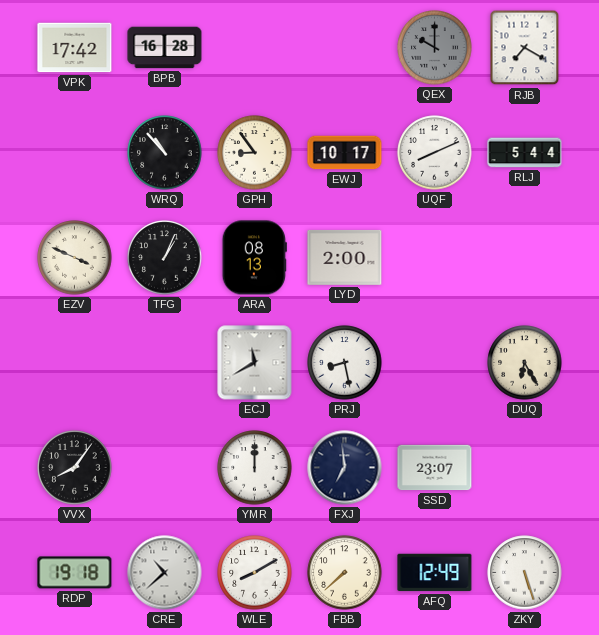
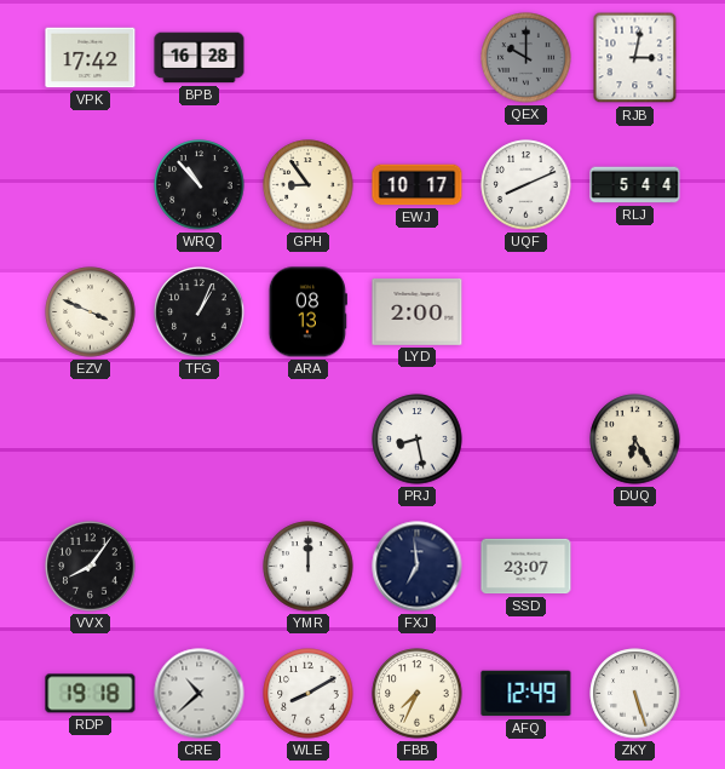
RJB: 7:20 -> 3:02 (635, 58)
ECJ: 11:40 -> none (255, 363)
FBB: 7:38 -> 7:34 (418, 694)
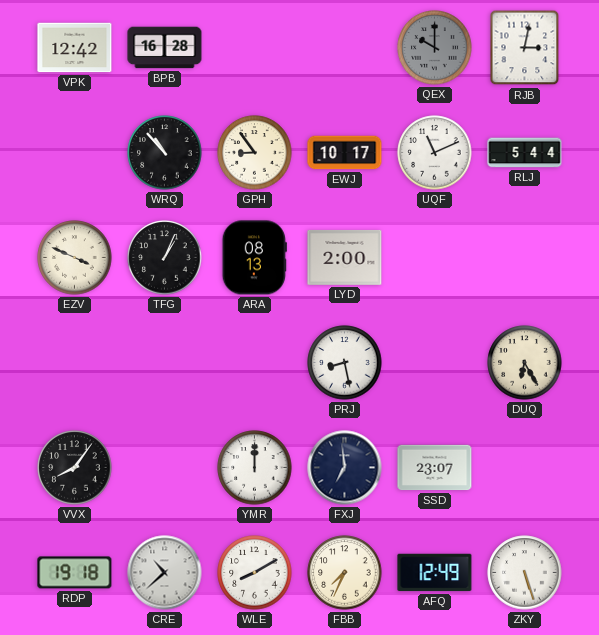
VPK: 17:42 -> 12:42 (75, 48)
UQF: 8:11 -> 11:11 (435, 153)
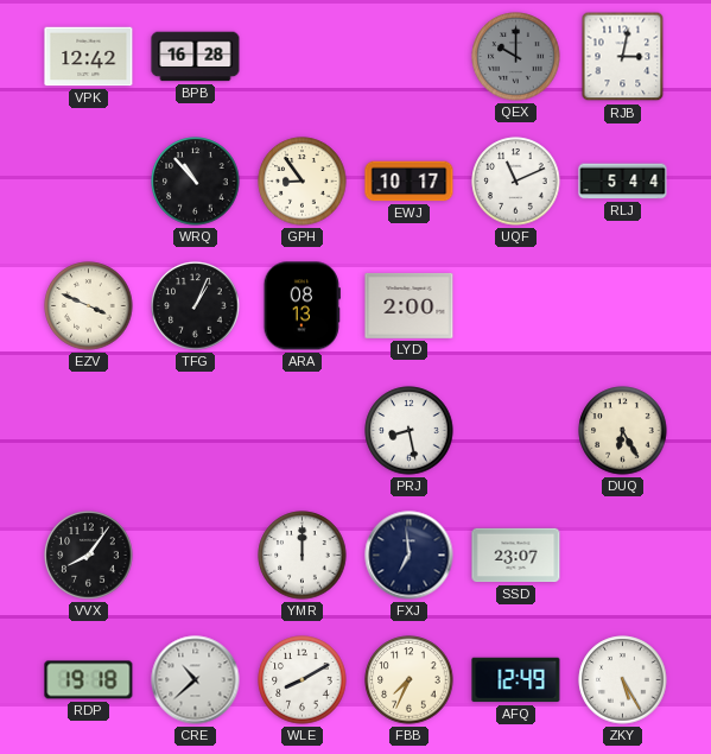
ZKY: 5:27 -> 5:25 (623, 680)
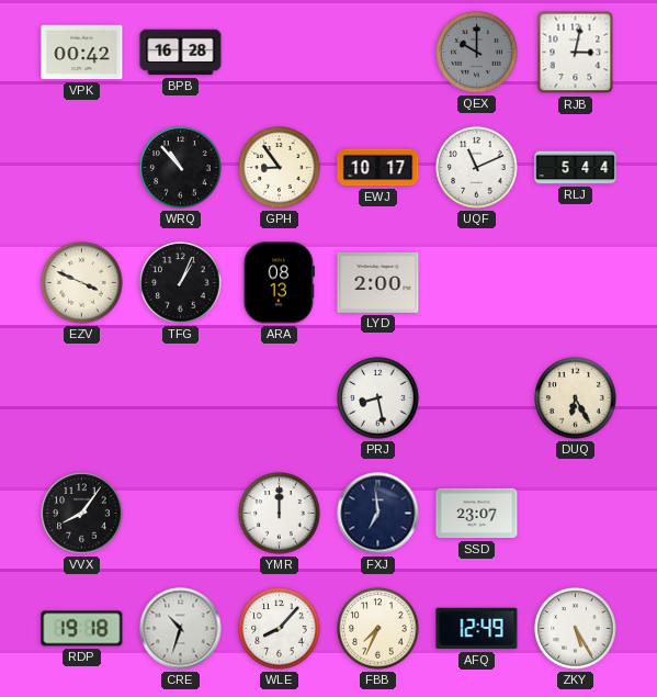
VPK: 12:42 -> 00:42 (82, 53)
CRE: 10:38 -> 10:33 (181, 629)
WLE: 8:10 -> 8:07 (280, 629)
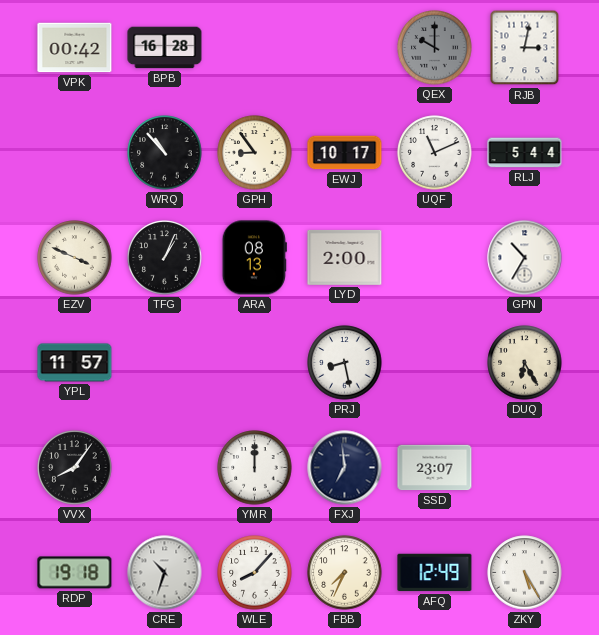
GPN: none -> 10:35 (525, 258)
YPL: none -> 11:57 (75, 363)
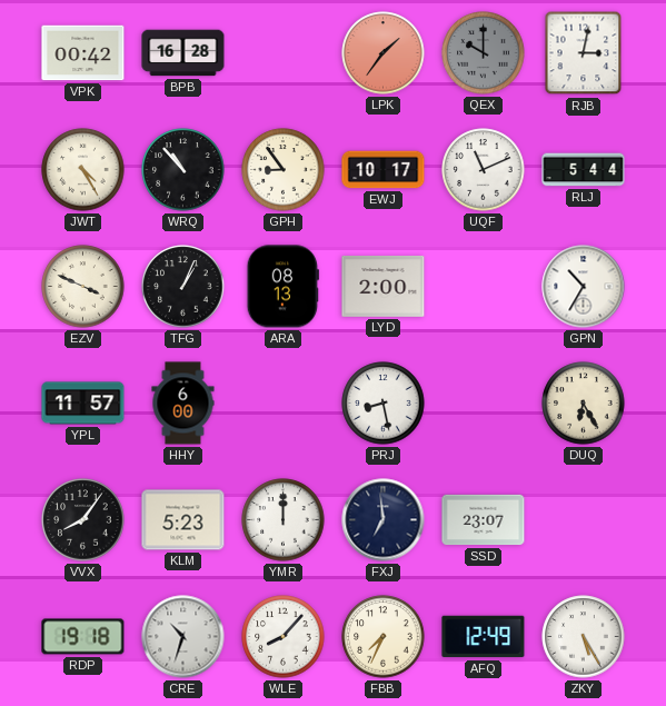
LPK: none -> 1:36 (384, 53)
JWT: none -> 4:25 (83, 170)
HHY: none -> 6:00 (183, 404)
KLM: none -> 5:23 (183, 520)
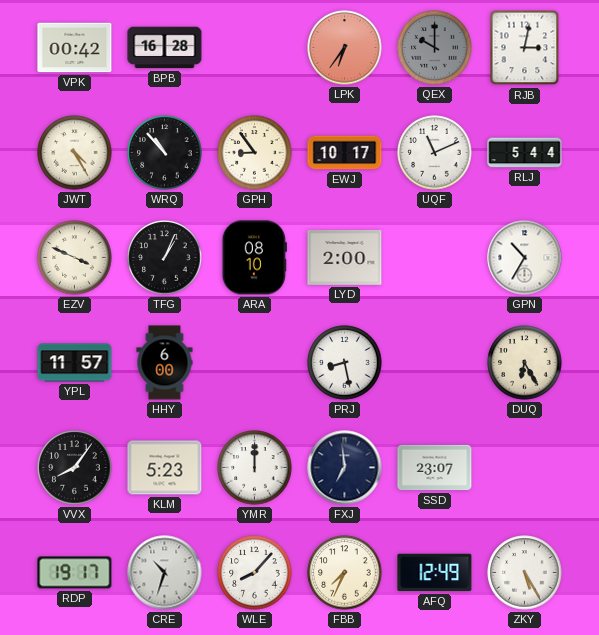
LPK: 1:36 -> 6:36 (345, 48)
ARA: 08:13 -> 08:10 (254, 258)
RDP: 19:18 -> 19:17 (75, 573)
